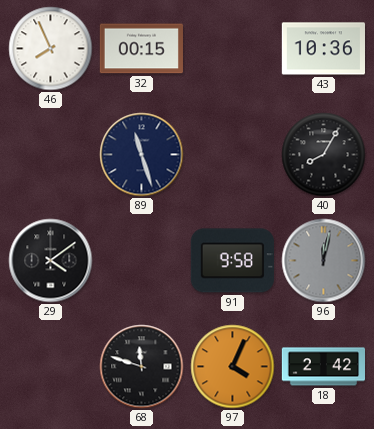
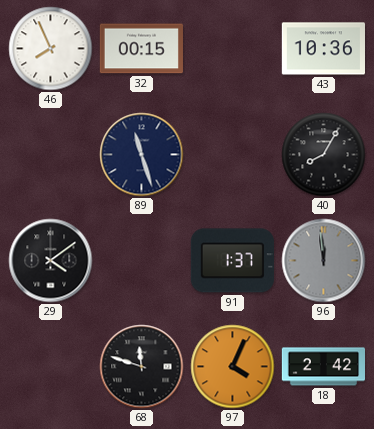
91: 9:58 -> 1:37 (232, 261)
96: 12:02 -> 11:59 (324, 261)
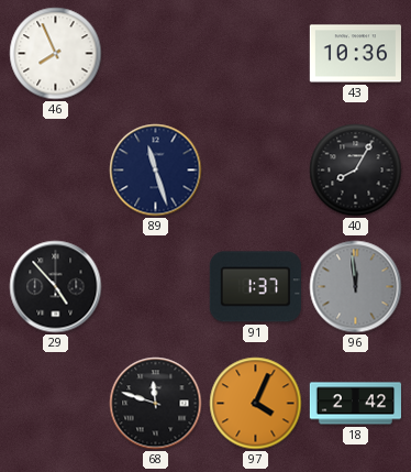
32: 00:15 -> none (141, 49)
29: 4:09 -> 4:53 (56, 287)
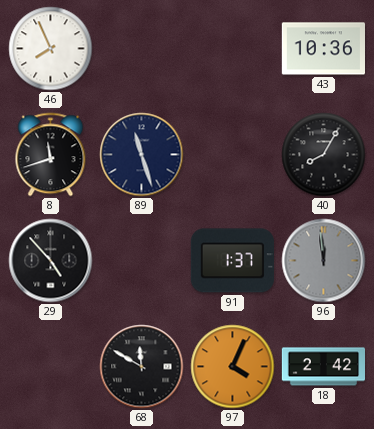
8: none -> 11:42 (51, 155)
68: 11:48 -> 11:50 (142, 367)
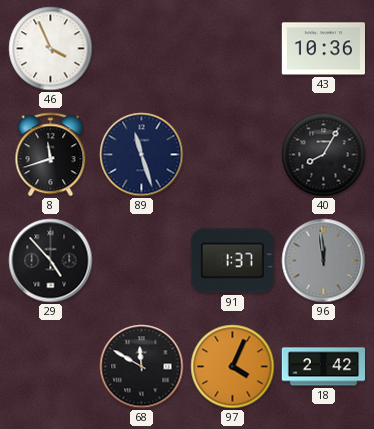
46: 7:56 -> 3:56 (51, 49)
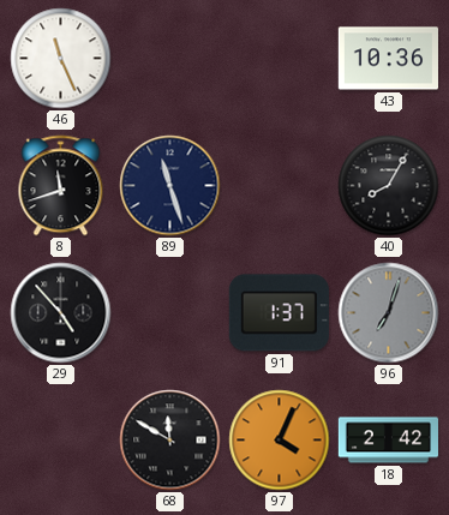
46: 3:56 -> 11:26 (61, 59)
96: 11:59 -> 7:03 (389, 313)
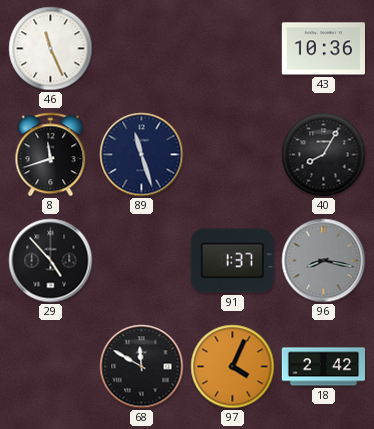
96: 7:03 -> 8:17 (324, 261)
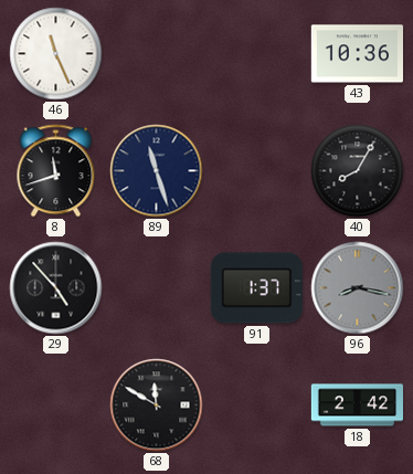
97: 4:04 -> none (233, 367)
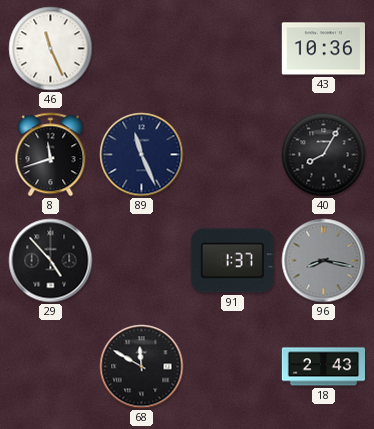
89: 11:27 -> 11:26 (142, 155)
18: 2:42 -> 2:43 (323, 367)
